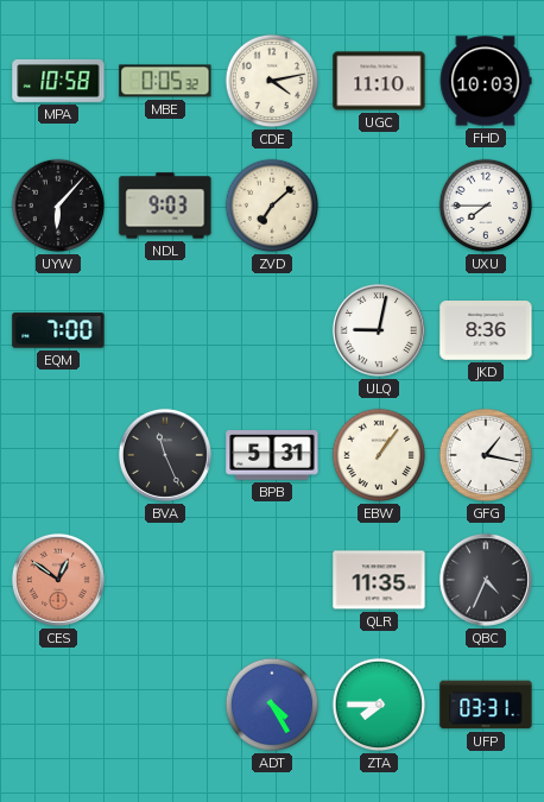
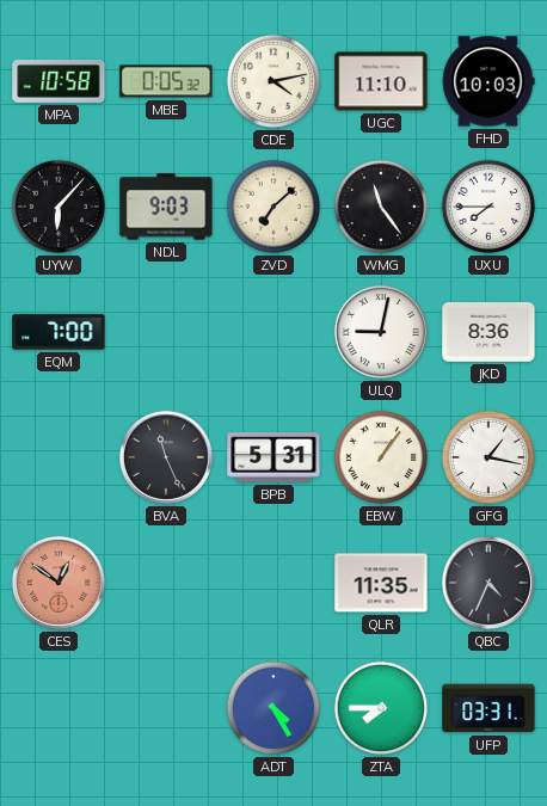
WMG: none -> 11:24 (381, 207)
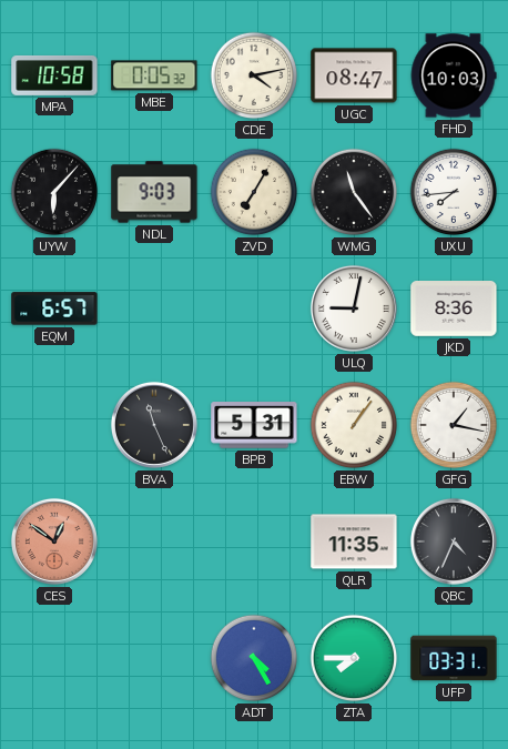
UGC: 11:10 -> 08:47 (354, 75)
ZVD: 7:08 -> 7:05 (254, 192)
UXU: 7:45 -> 7:44 (454, 192)
EQM: 7:00 -> 6:57 (54, 308)
